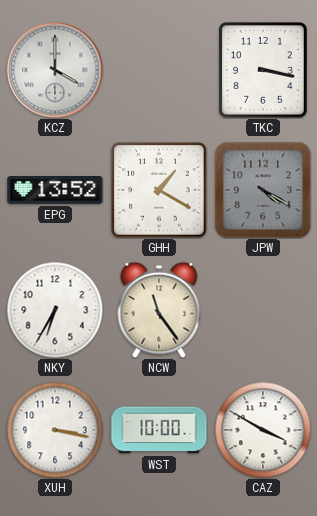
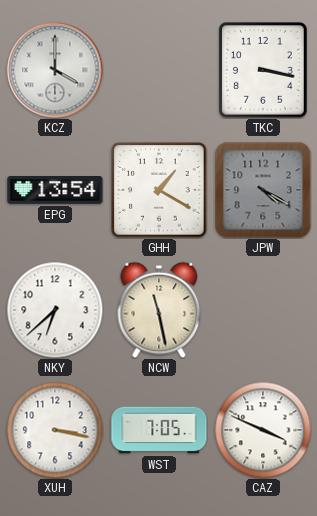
EPG: 13:52 -> 13:54 (55, 191)
NKY: 6:35 -> 6:38 (55, 310)
NCW: 11:24 -> 11:28 (159, 310)
WST: 10:00 -> 7:05 (159, 430)
CAZ: 3:50 -> 3:49 (263, 430)
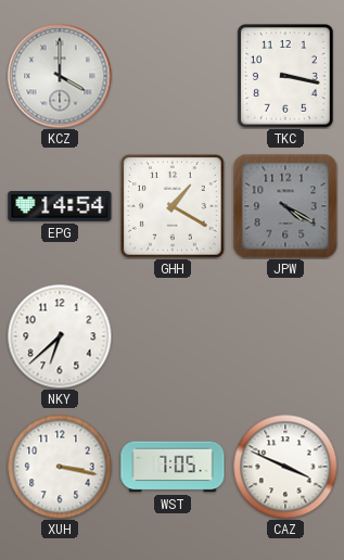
EPG: 13:54 -> 14:54 (60, 207)
NCW: 11:28 -> none (159, 310)
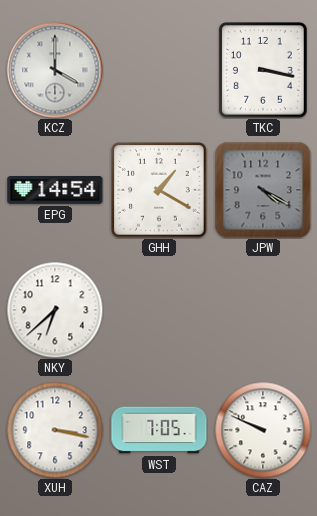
CAZ: 3:49 -> 9:49 (263, 430)
